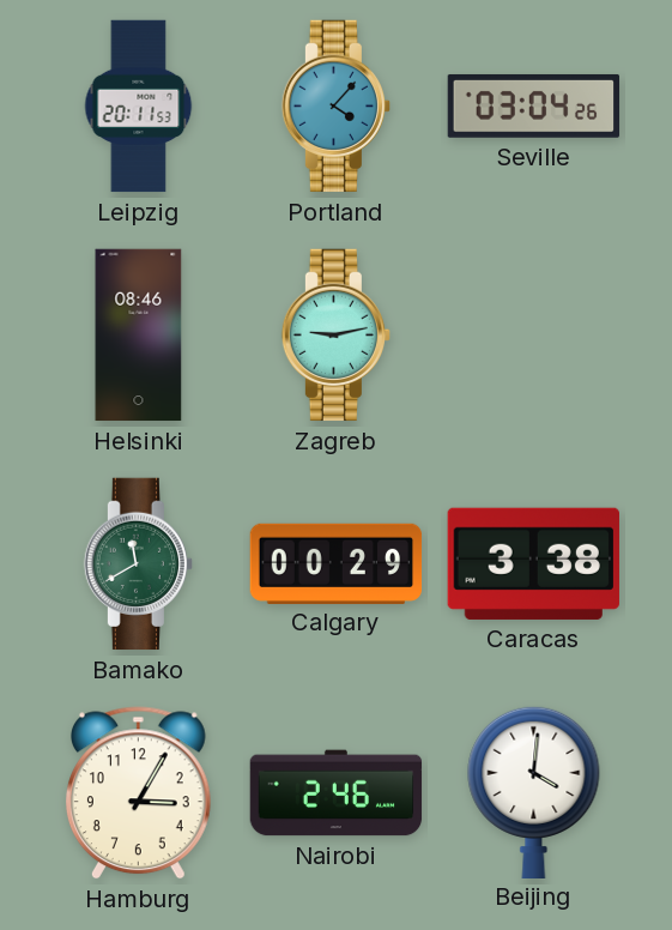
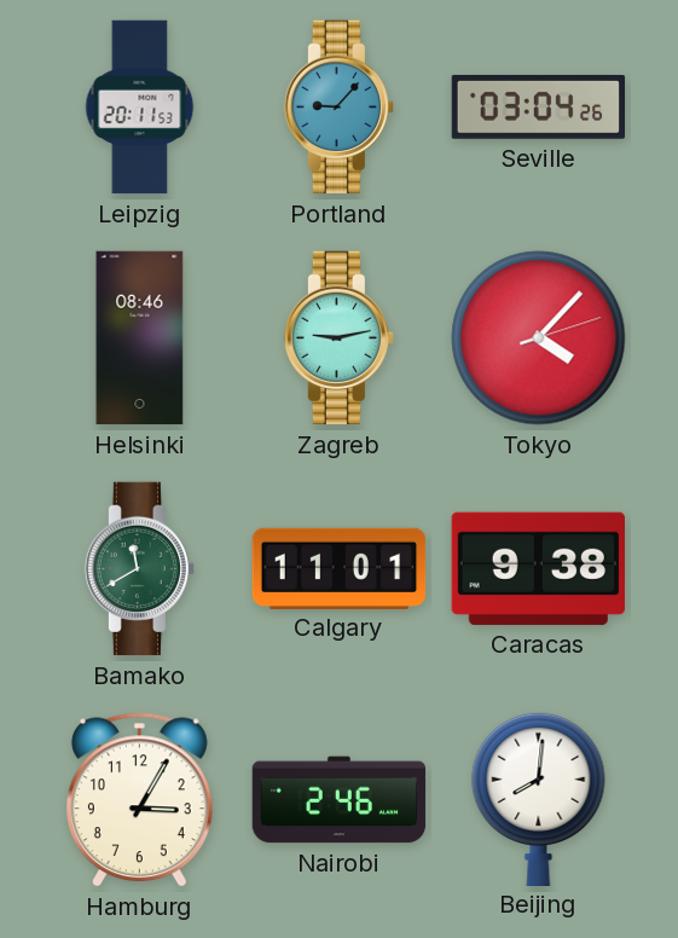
Portland: 4:07 -> 9:07 (338, 108)
Tokyo: none -> 4:07 (539, 338)
Calgary: 00:29 -> 11:01 (340, 568)
Caracas: 3:38 -> 9:38 (538, 568)
Beijing: 4:01 -> 8:01 (539, 798)
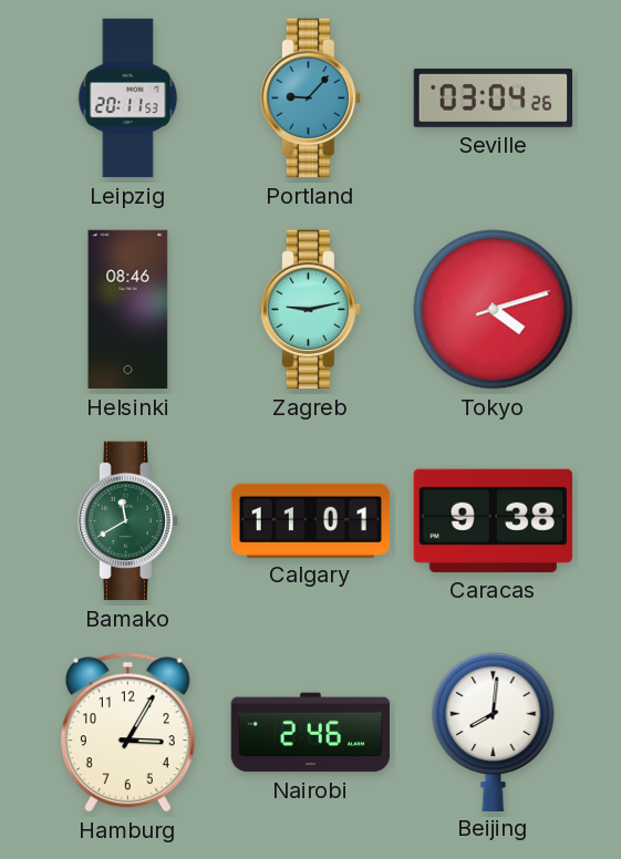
Tokyo: 4:07 -> 4:12 (494, 310)
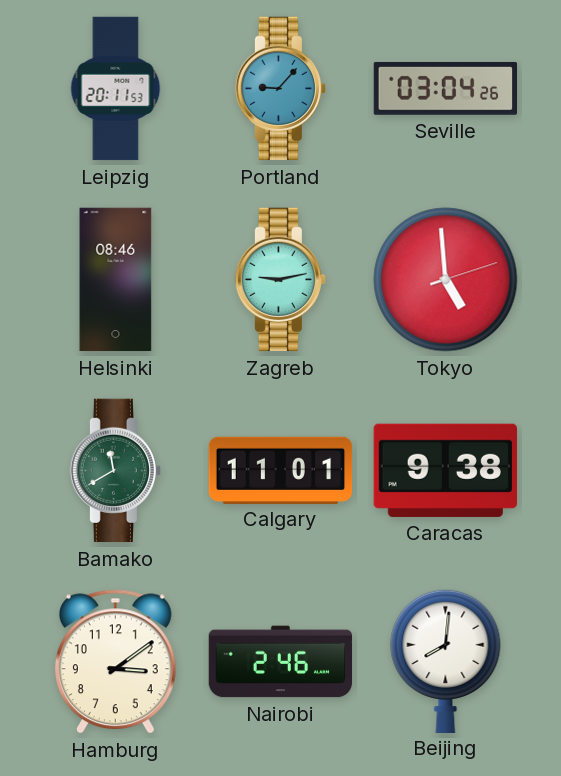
Tokyo: 4:12 -> 4:59 (446, 280)
Hamburg: 3:05 -> 3:09 (115, 662)
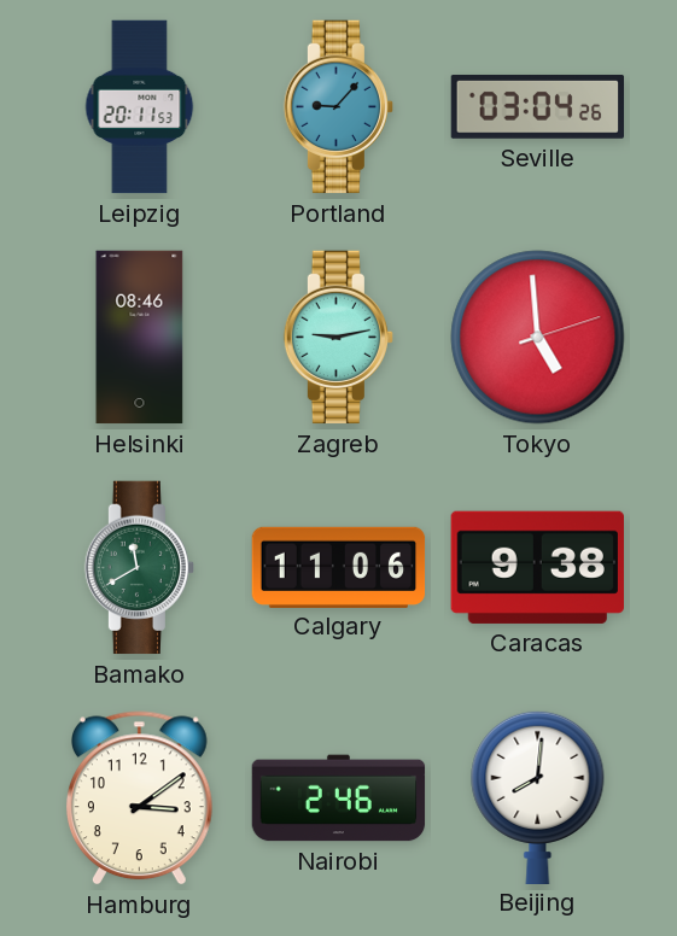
Calgary: 11:01 -> 11:06 (339, 567)
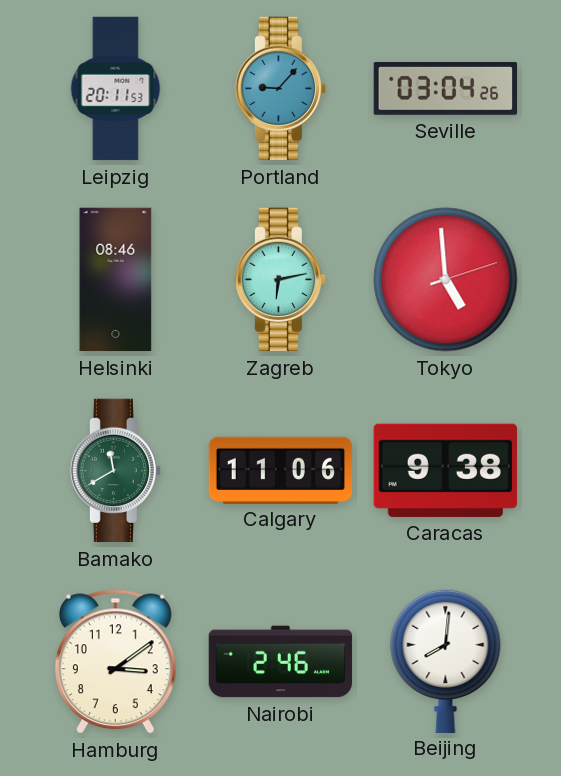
Zagreb: 9:13 -> 6:13 (280, 280)
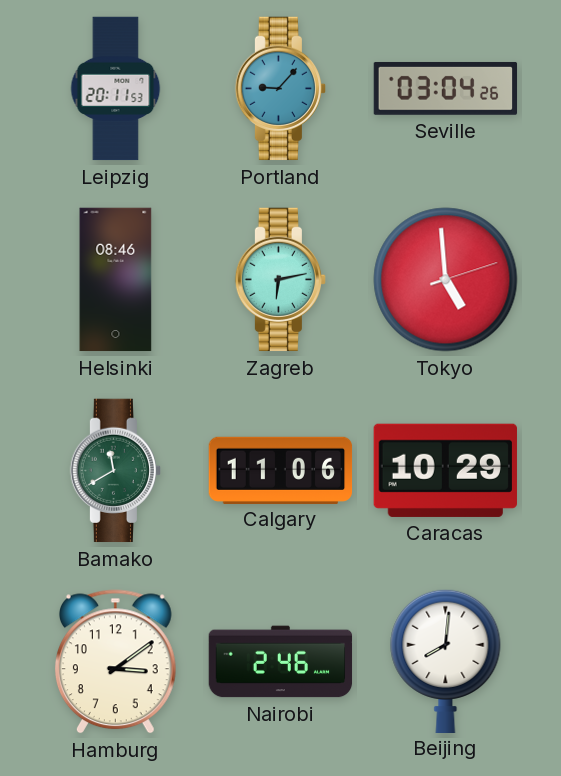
Caracas: 9:38 -> 10:29 (445, 470)
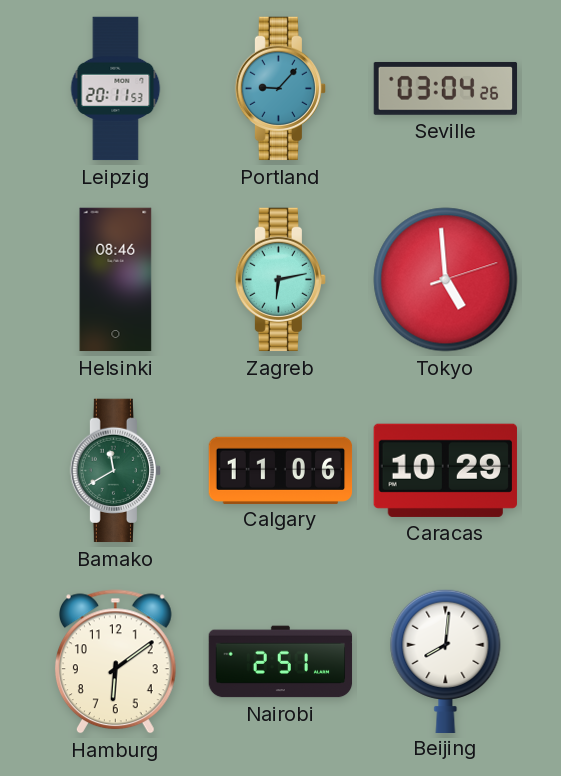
Hamburg: 3:09 -> 6:09 (115, 662)
Nairobi: 2:46 -> 2:51 (281, 662)
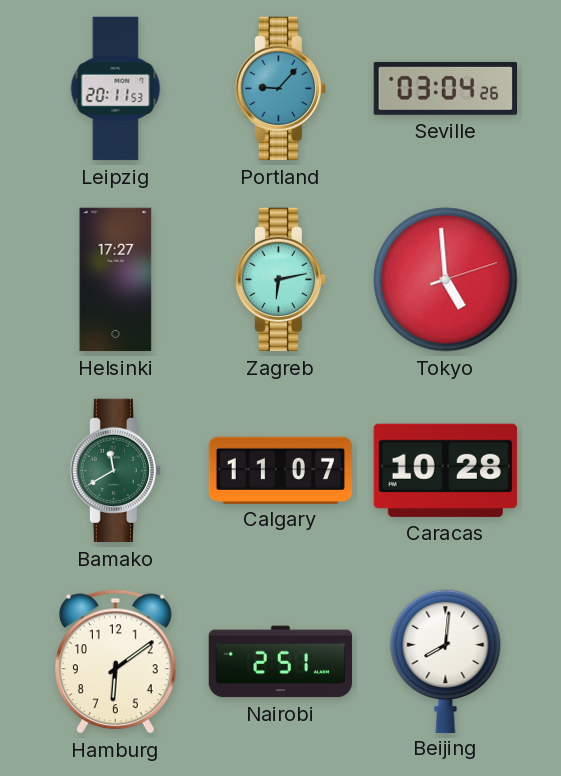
Helsinki: 08:46 -> 17:27 (116, 280)
Calgary: 11:06 -> 11:07 (281, 470)
Caracas: 10:29 -> 10:28 (445, 470)
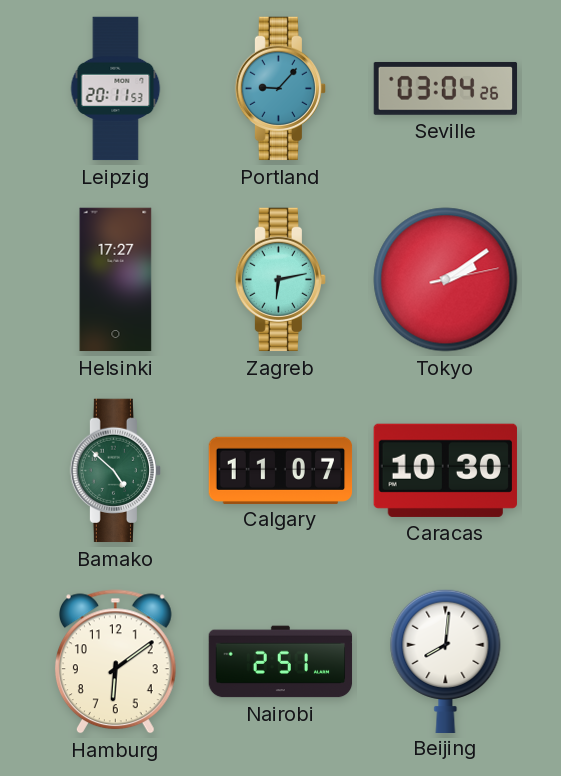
Tokyo: 4:59 -> 2:09 (446, 280)
Bamako: 11:40 -> 4:52 (115, 471)
Caracas: 10:28 -> 10:30 (445, 470)
